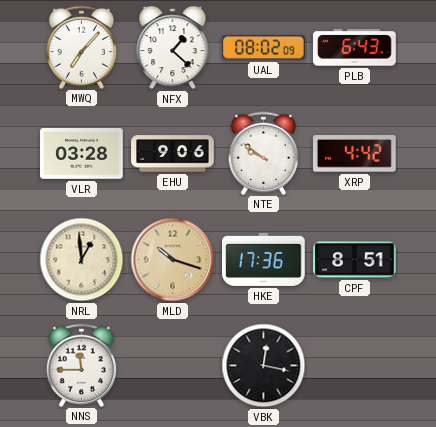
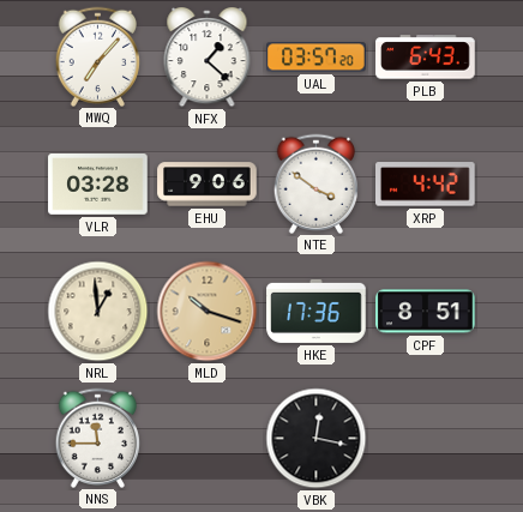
UAL: 08:02 -> 03:57 (317, 58)
NTE: 9:51 -> 3:51 (317, 183)
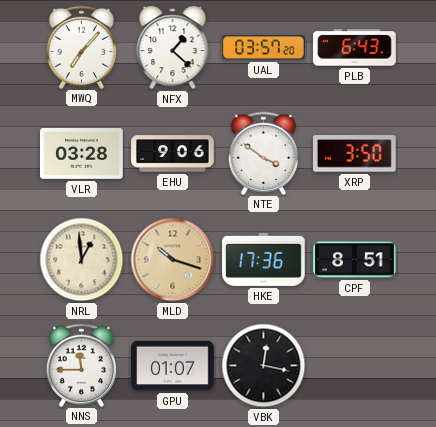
XRP: 4:42 -> 3:50 (355, 154)
GPU: none -> 01:07 (173, 366)
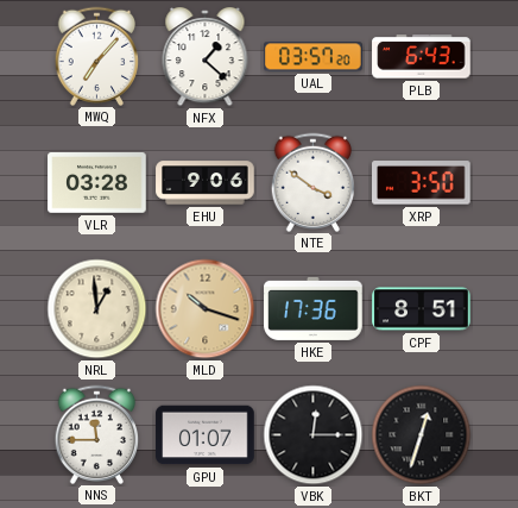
VBK: 12:17 -> 12:15 (314, 435)
BKT: none -> 12:33 (422, 435)
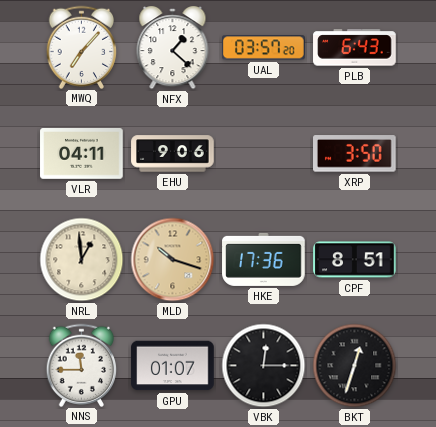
VLR: 03:28 -> 04:11 (82, 154)
NTE: 3:51 -> none (314, 182)
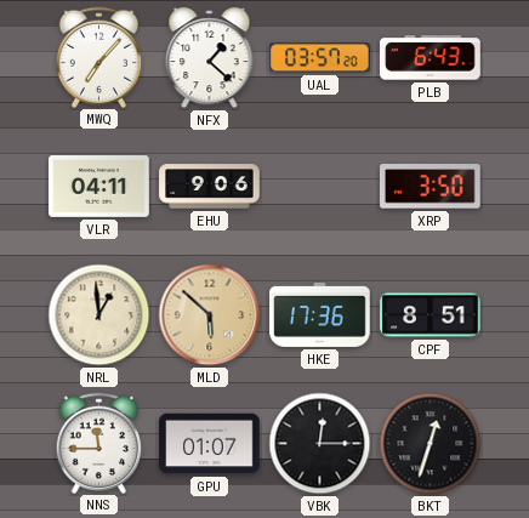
MLD: 10:18 -> 5:52 (210, 315)
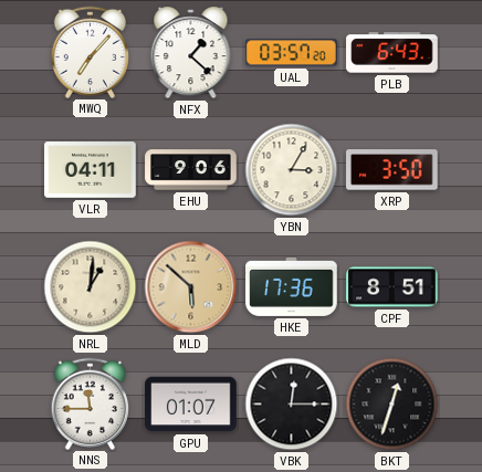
YBN: none -> 3:05 (292, 170)
NRL: 12:59 -> 1:01 (91, 287)
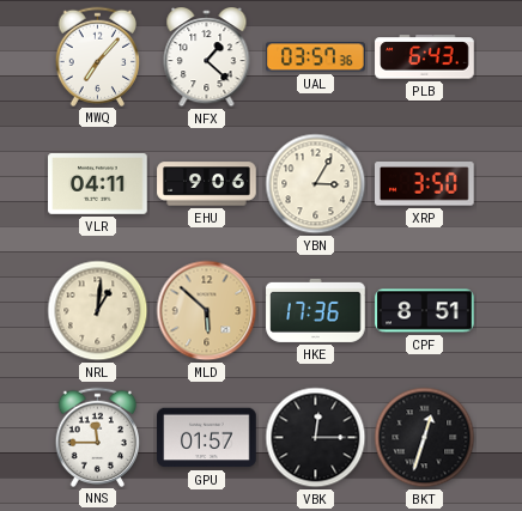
UAL: 03:57:20 -> 03:57:36 (316, 57)
GPU: 01:07 -> 01:57 (207, 438)
